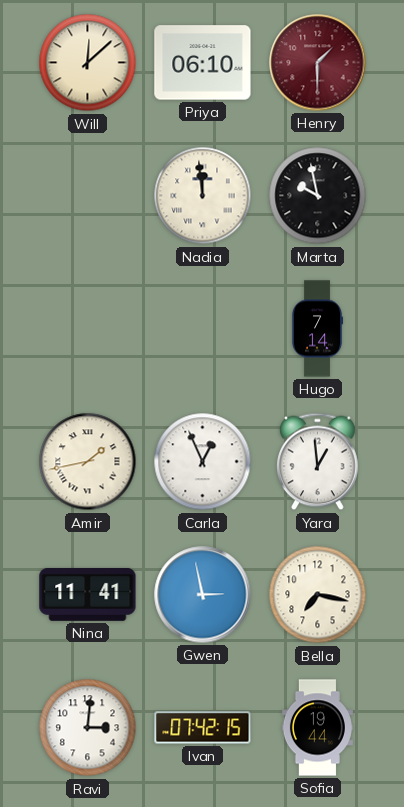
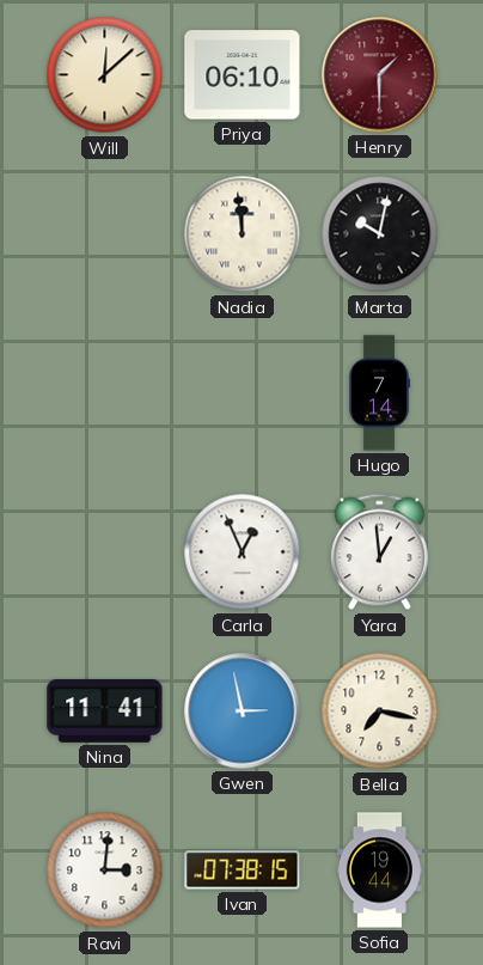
Marta: 9:58 -> 10:02 (380, 234)
Amir: 1:43 -> none (88, 462)
Ivan: 07:42 -> 07:38 (243, 871)
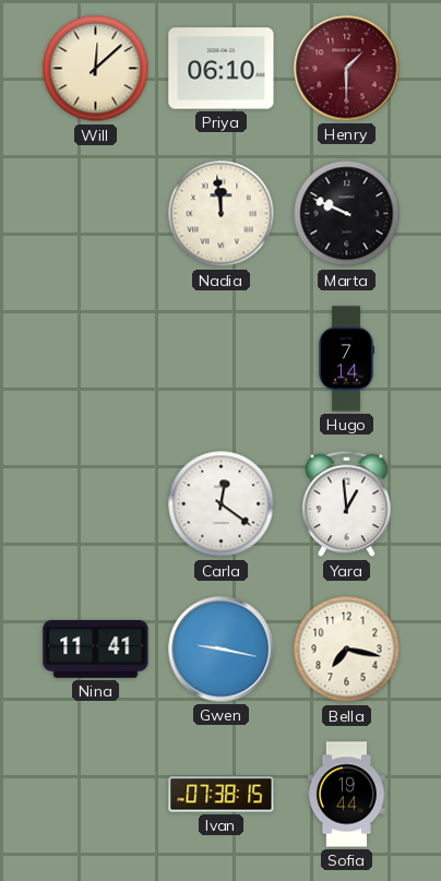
Marta: 10:02 -> 9:49 (347, 214)
Carla: 12:56 -> 12:21 (222, 504)
Gwen: 2:58 -> 9:17 (222, 650)
Ravi: 3:01 -> none (105, 871)
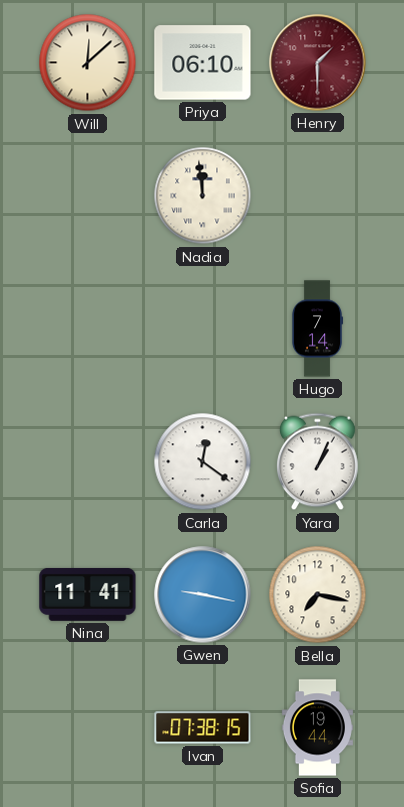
Marta: 9:49 -> none (347, 214)
Yara: 12:59 -> 1:04 (318, 462)
